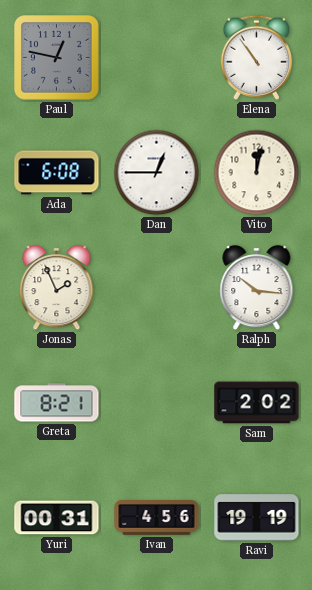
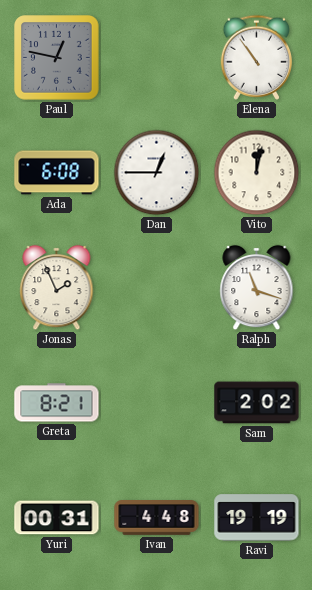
Ralph: 10:16 -> 11:18 (257, 288)
Ivan: 4:56 -> 4:48 (157, 518)
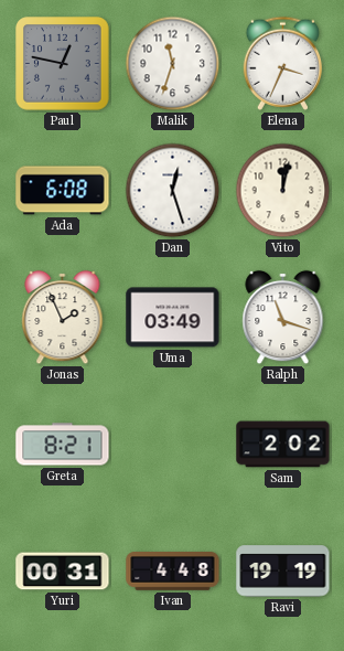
Malik: none -> 11:33 (173, 64)
Elena: 10:54 -> 3:34 (283, 63)
Dan: 12:45 -> 12:27 (173, 191)
Uma: none -> 03:49 (173, 318)
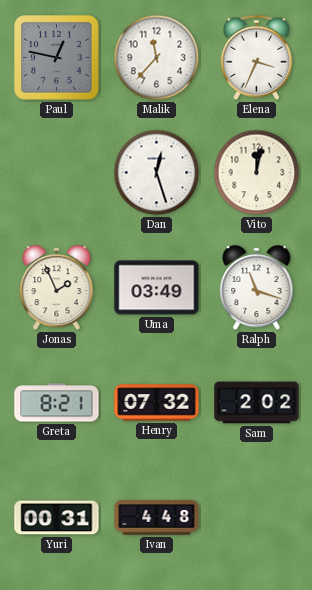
Malik: 11:33 -> 11:37 (157, 58)
Ada: 6:08 -> none (63, 191)
Henry: none -> 07:32 (157, 403)
Ravi: 19:19 -> none (283, 572)
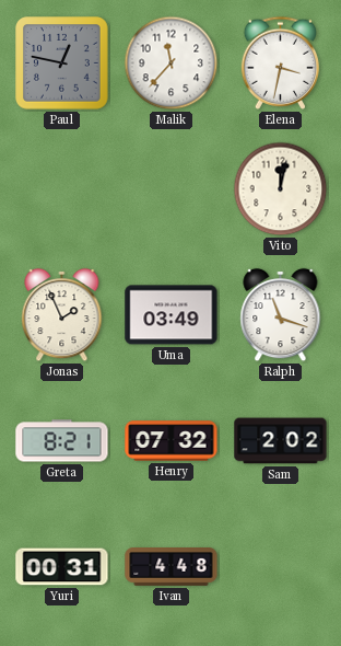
Elena: 3:34 -> 3:32 (281, 62)
Dan: 12:27 -> none (157, 173)
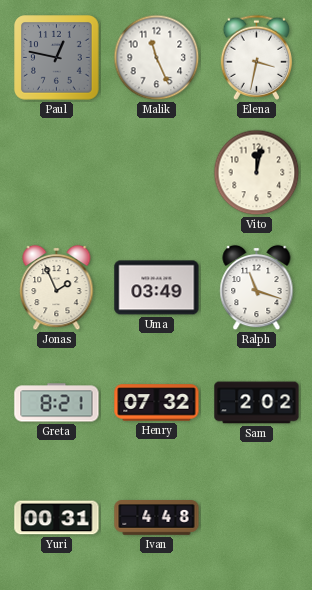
Malik: 11:37 -> 11:26 (157, 58)
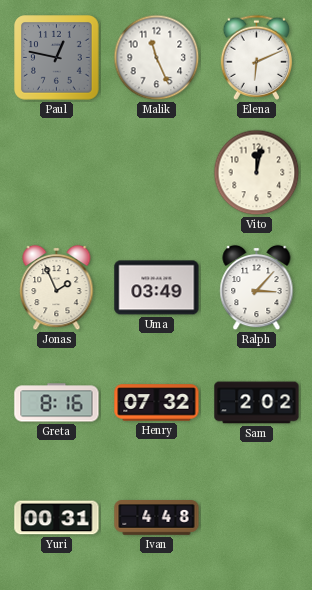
Elena: 3:32 -> 6:11 (257, 57)
Ralph: 11:18 -> 3:07 (257, 288)
Greta: 8:21 -> 8:16 (57, 403)
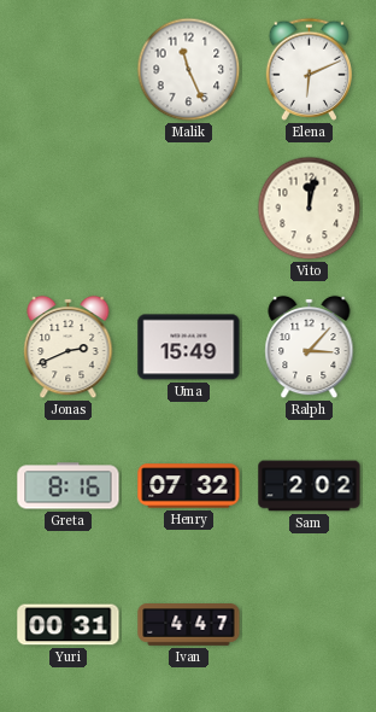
Paul: 12:47 -> none (57, 58)
Jonas: 1:56 -> 2:41 (69, 348)
Uma: 03:49 -> 15:49 (189, 348)
Ivan: 4:48 -> 4:47 (189, 625)
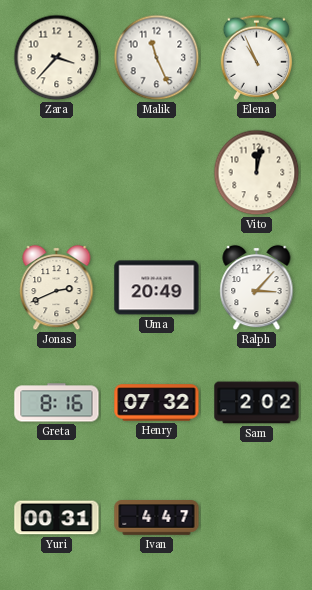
Zara: none -> 3:37 (57, 58)
Elena: 6:11 -> 10:56 (257, 57)
Uma: 15:49 -> 20:49 (157, 288)
